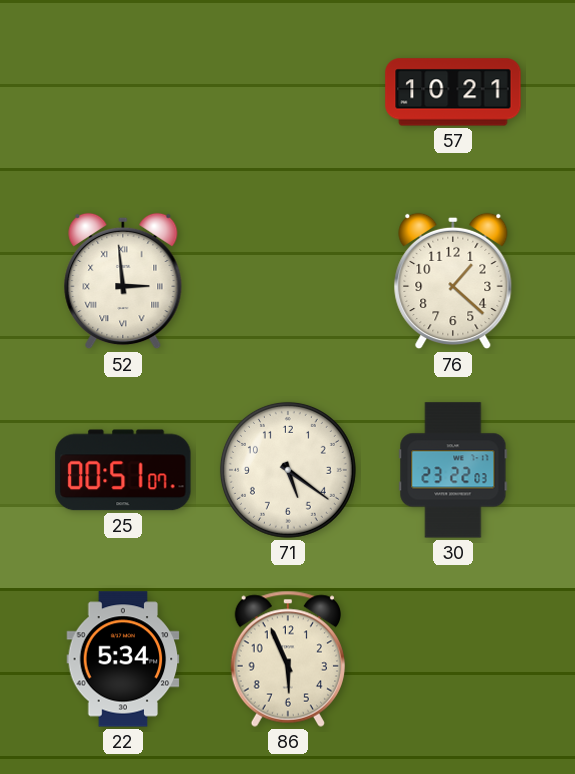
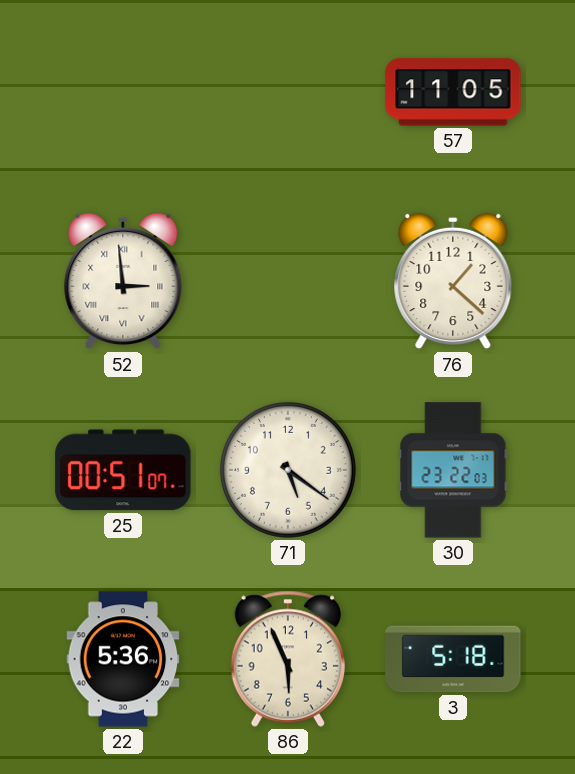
57: 10:21 -> 11:05 (453, 92)
22: 5:34 -> 5:36 (123, 659)
3: none -> 5:18 (453, 659)
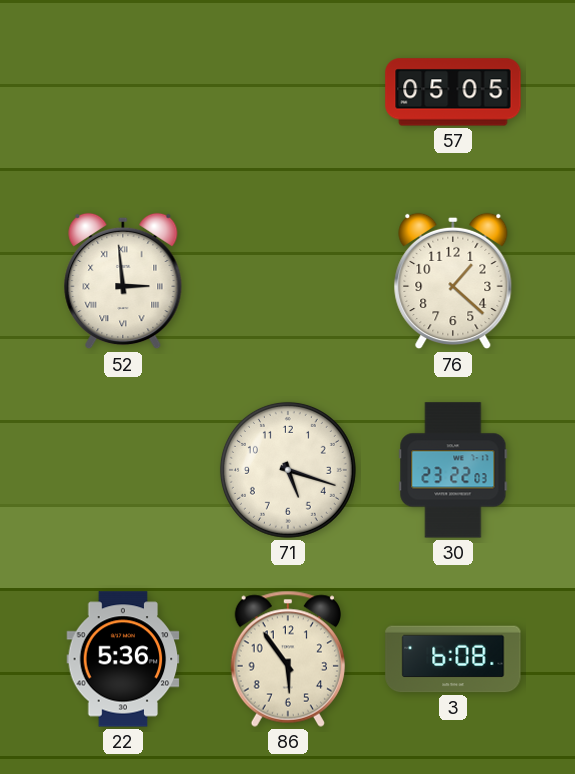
57: 11:05 -> 05:05 (453, 92)
25: 00:51 -> none (123, 470)
71: 5:21 -> 5:18 (288, 470)
86: 5:56 -> 5:54 (288, 659)
3: 5:18 -> 6:08 (453, 659)
